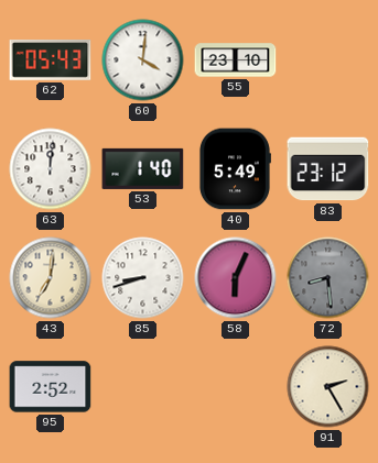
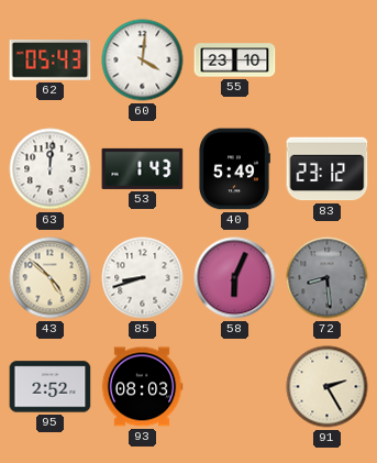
53: 1:40 -> 1:43 (143, 168)
43: 7:01 -> 4:52 (51, 278)
93: none -> 08:03 (142, 387)
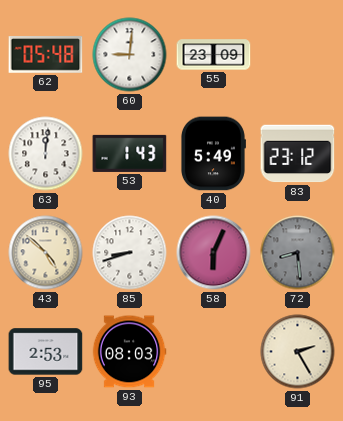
62: 05:43 -> 05:48 (46, 55)
60: 4:01 -> 9:01 (130, 55)
55: 23:10 -> 23:09 (214, 55)
95: 2:52 -> 2:53 (46, 352)
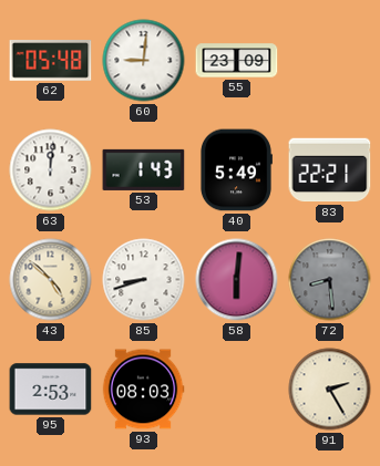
83: 23:12 -> 22:21 (330, 170)
58: 6:04 -> 6:01 (237, 280)
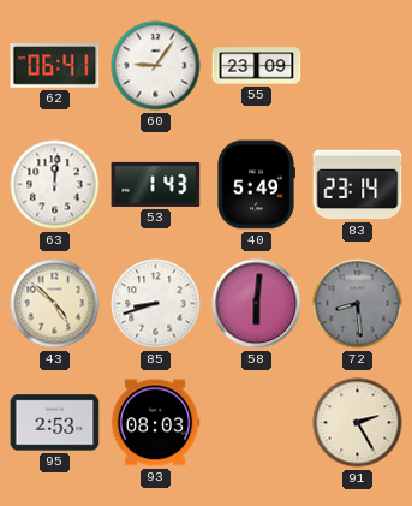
62: 05:48 -> 06:41 (55, 66)
60: 9:01 -> 9:06 (156, 66)
83: 22:21 -> 23:14 (358, 185)
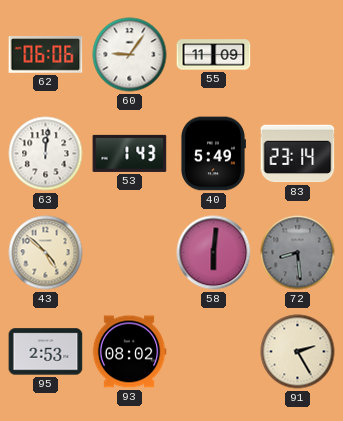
62: 06:41 -> 06:06 (46, 55)
55: 23:09 -> 11:09 (214, 55)
85: 8:42 -> none (156, 304)
93: 08:03 -> 08:02 (129, 352)
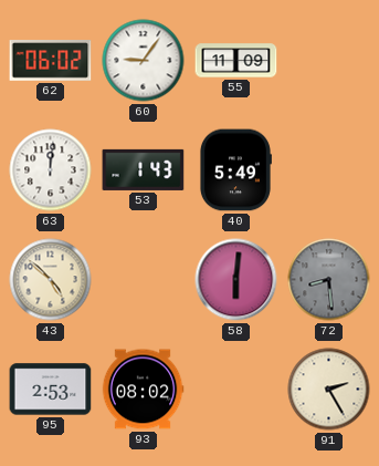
62: 06:06 -> 06:02 (51, 61)
83: 23:14 -> none (298, 154)
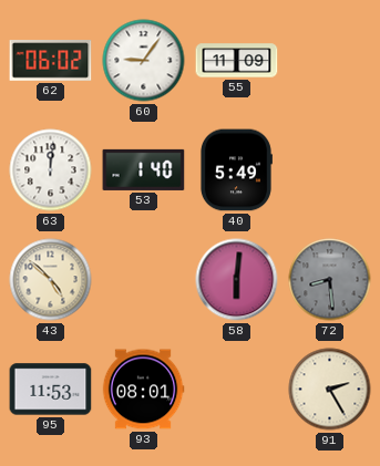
53: 1:43 -> 1:40 (144, 169)
95: 2:53 -> 11:53 (51, 390)
93: 08:02 -> 08:01 (143, 390)
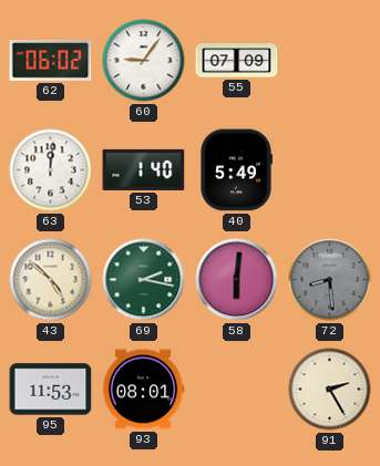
55: 11:09 -> 07:09 (237, 61)
69: none -> 2:17 (144, 280)
